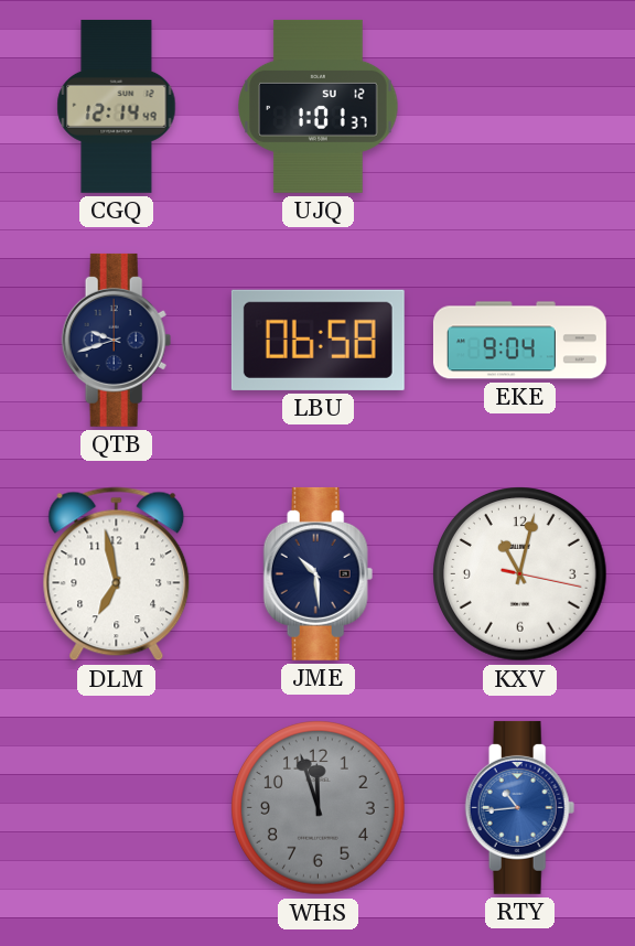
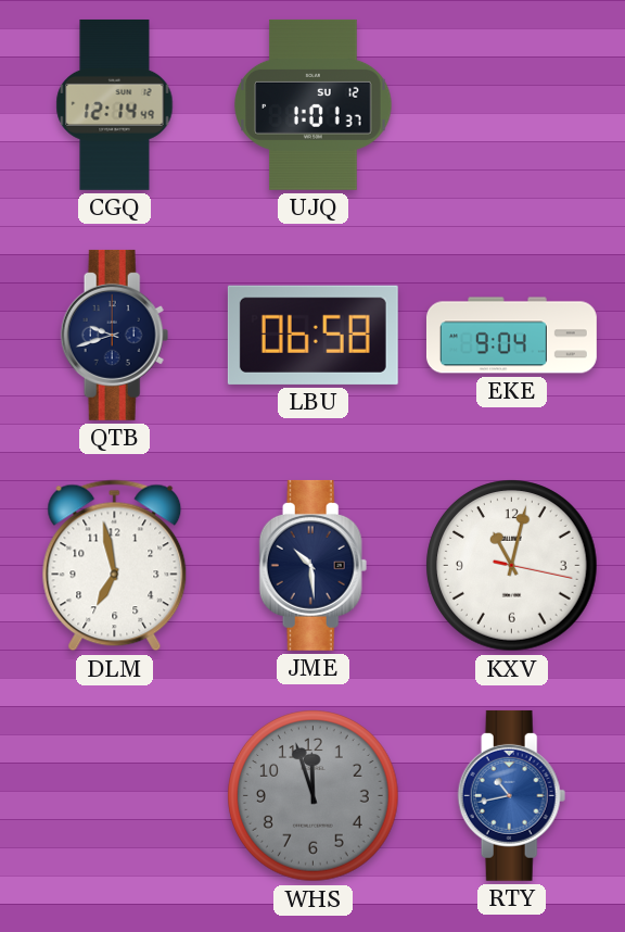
RTY: 10:44 -> 10:43 (512, 795)
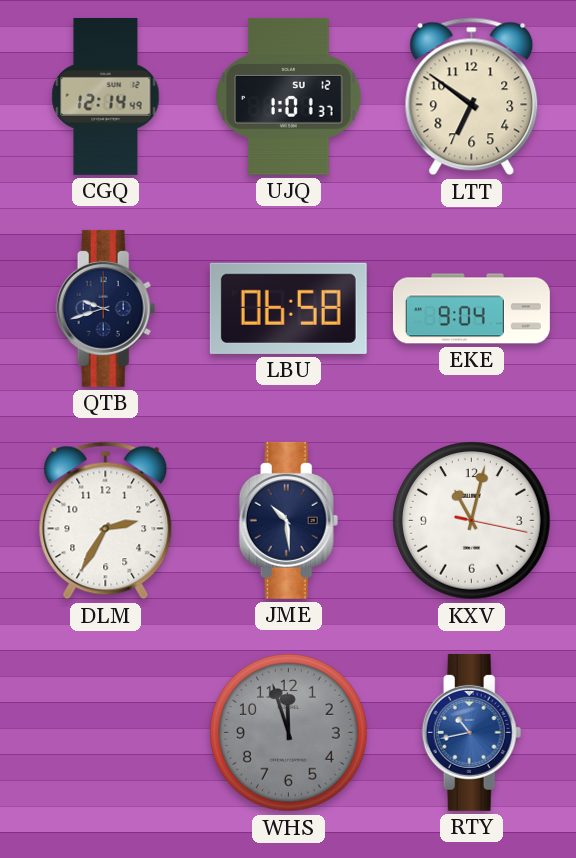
LTT: none -> 6:51 (472, 97)
DLM: 6:58 -> 2:35 (106, 521)
